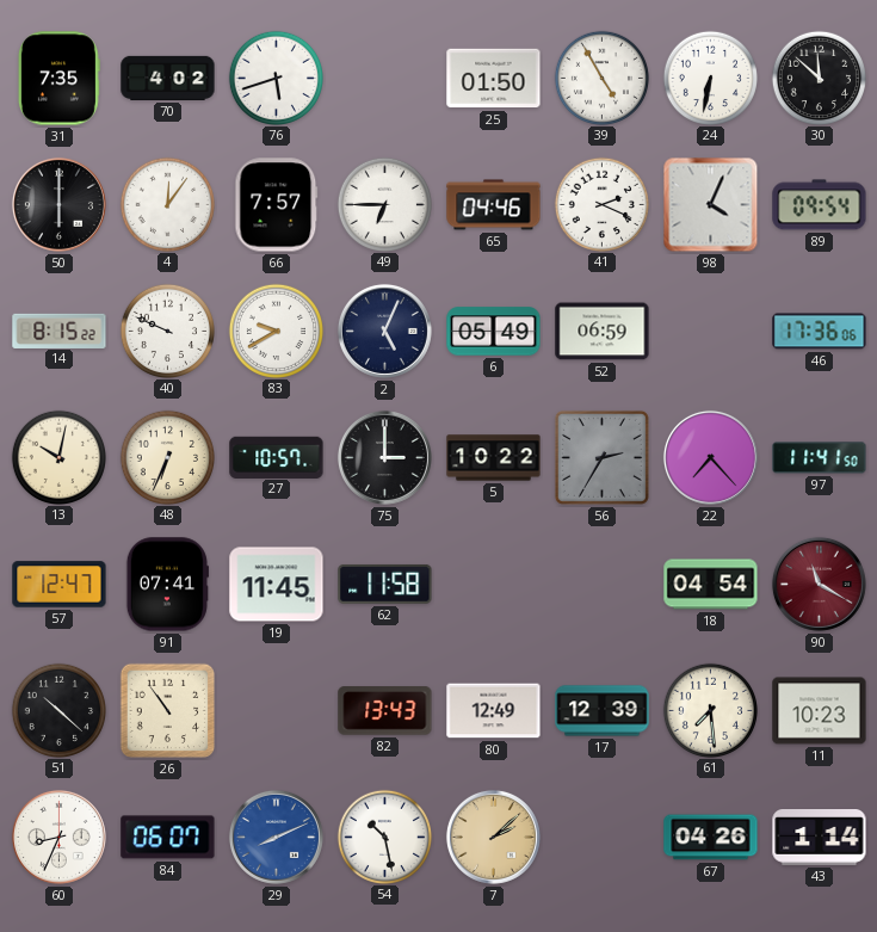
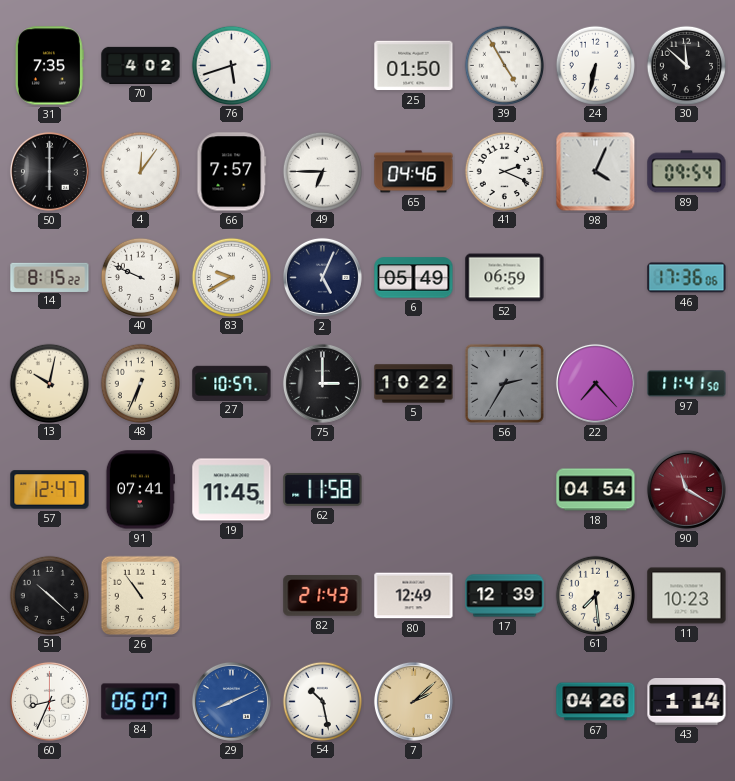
82: 13:43 -> 21:43 (323, 596)
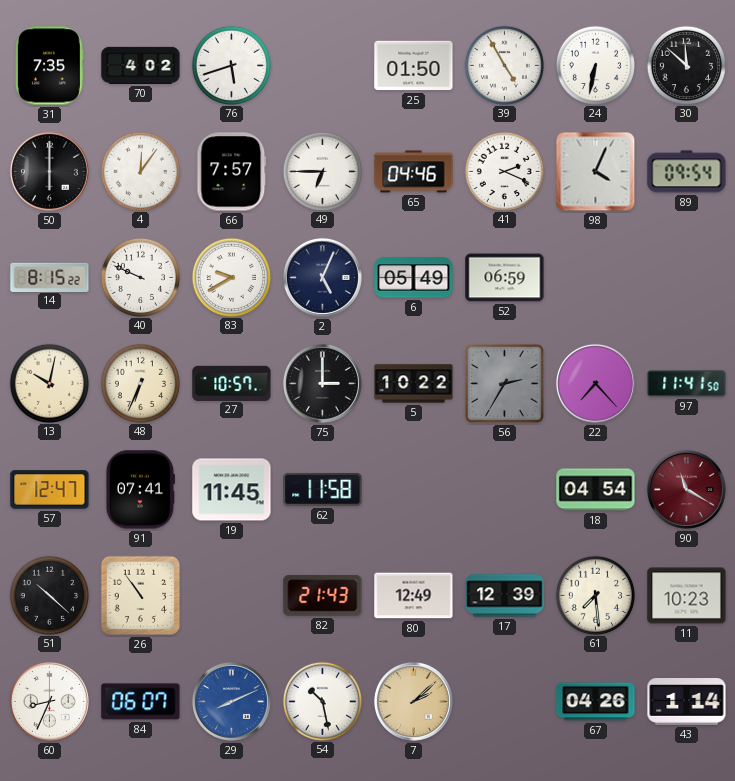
46: 17:36 -> none (687, 278)
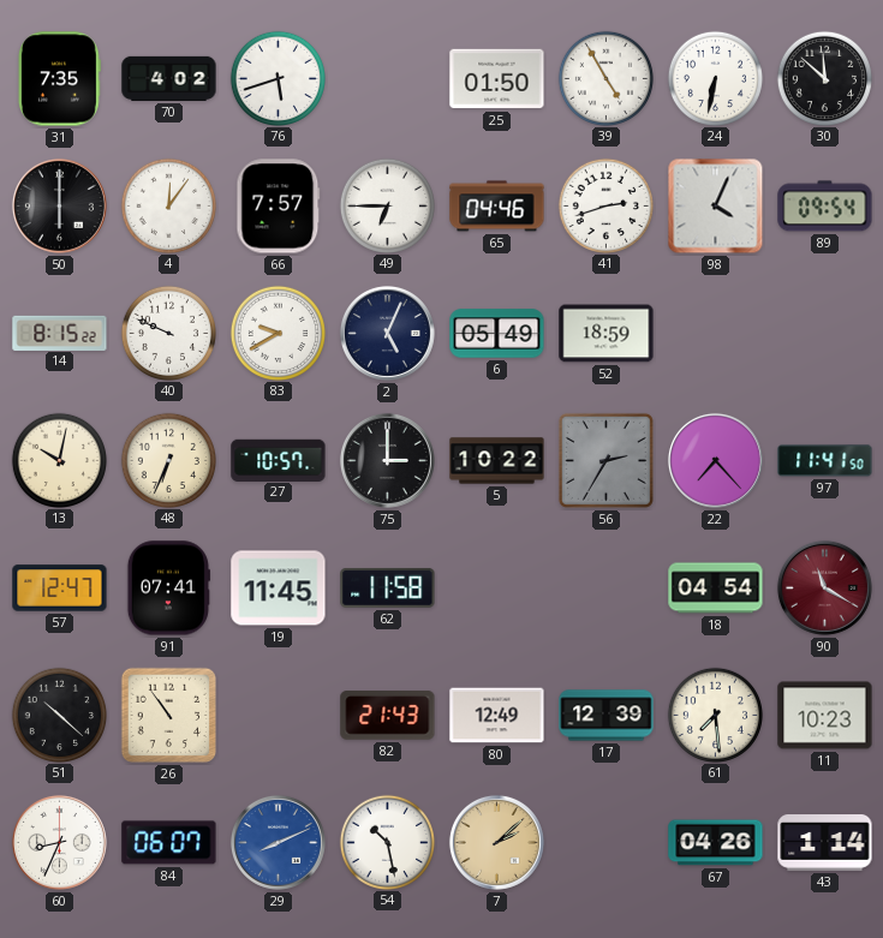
41: 2:19 -> 2:42 (605, 205)
52: 06:59 -> 18:59 (607, 334)
